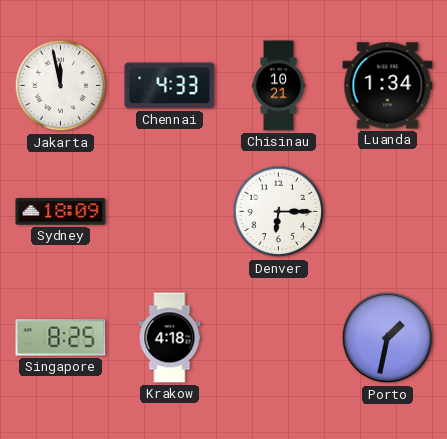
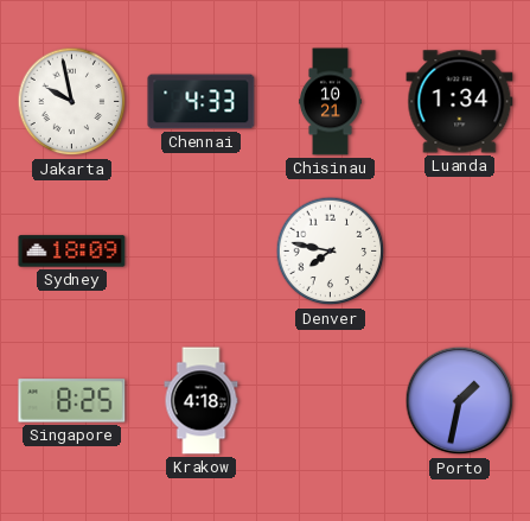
Jakarta: 11:58 -> 9:58 (72, 102)
Denver: 6:15 -> 7:47 (331, 252)
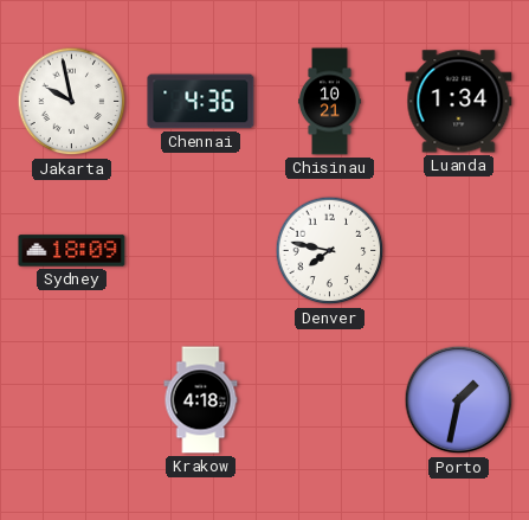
Chennai: 4:33 -> 4:36 (201, 102)
Singapore: 8:25 -> none (72, 401)
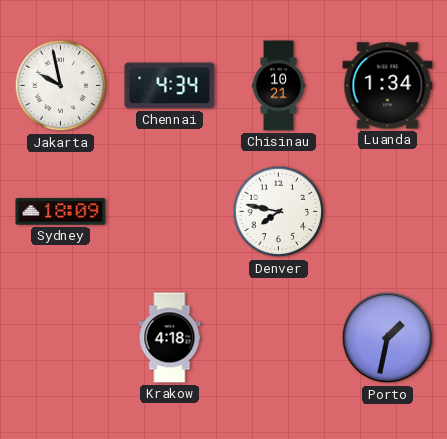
Chennai: 4:36 -> 4:34 (170, 86)
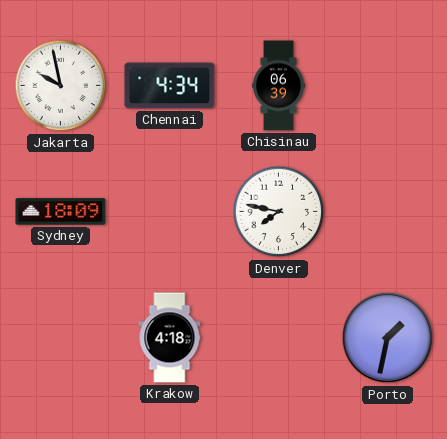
Chisinau: 10:21 -> 06:39 (278, 86)
Luanda: 1:34 -> none (388, 86)
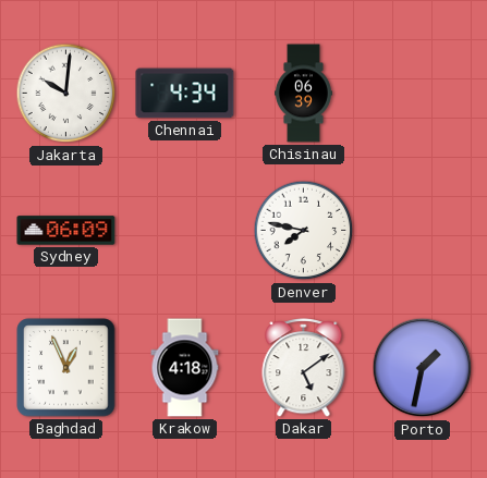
Jakarta: 9:58 -> 10:01 (66, 94)
Sydney: 18:09 -> 06:09 (66, 231)
Baghdad: none -> 12:56 (66, 368)
Dakar: none -> 5:09 (304, 368)
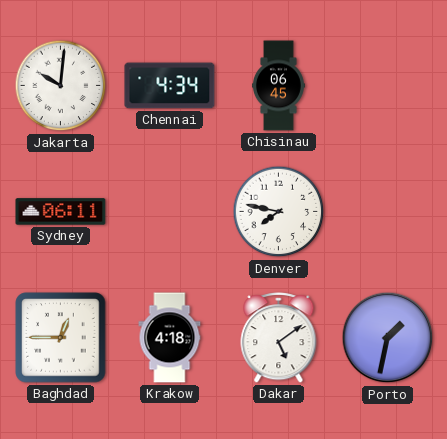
Chisinau: 06:39 -> 06:45 (278, 86)
Sydney: 06:09 -> 06:11 (61, 212)
Baghdad: 12:56 -> 12:45 (61, 338)
